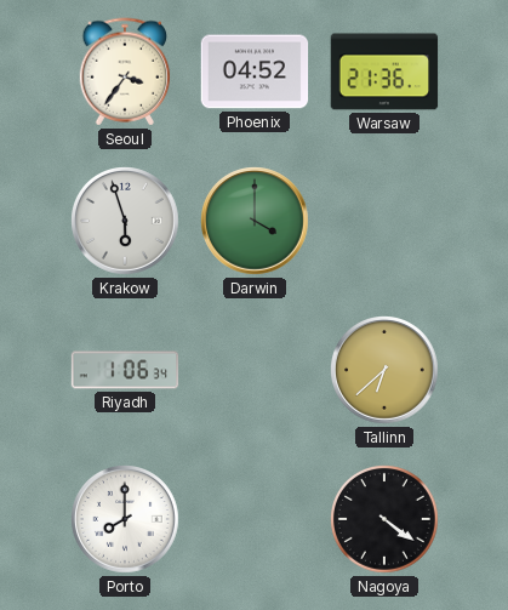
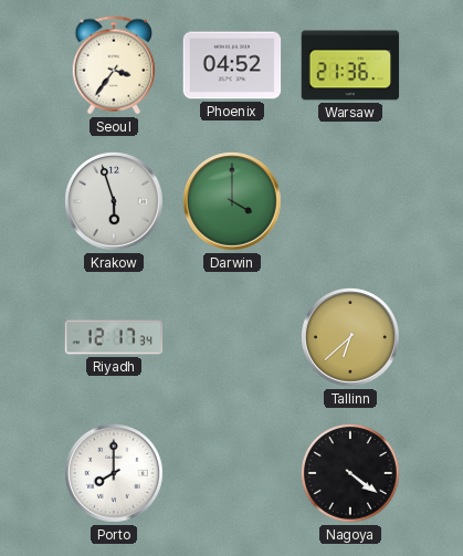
Riyadh: 1:06 -> 12:17 (114, 337)
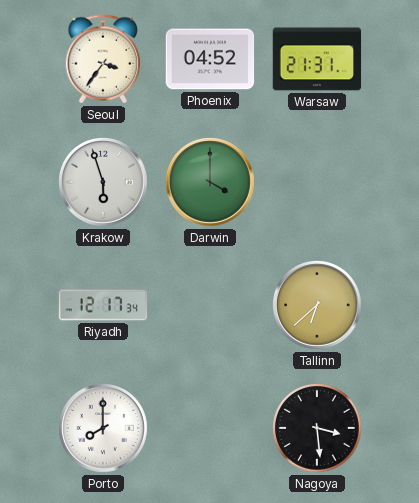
Warsaw: 21:36 -> 21:31 (317, 59)
Nagoya: 4:21 -> 3:29 (318, 429)
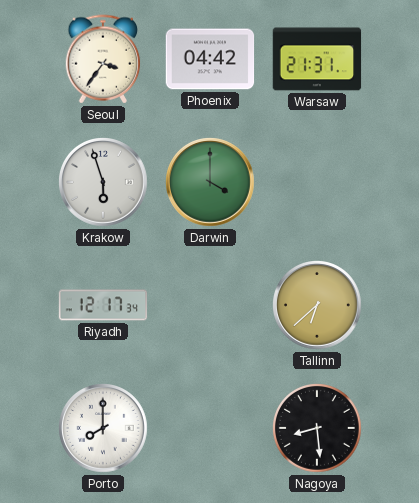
Phoenix: 04:52 -> 04:42 (210, 59)
Nagoya: 3:29 -> 8:29 (318, 429)
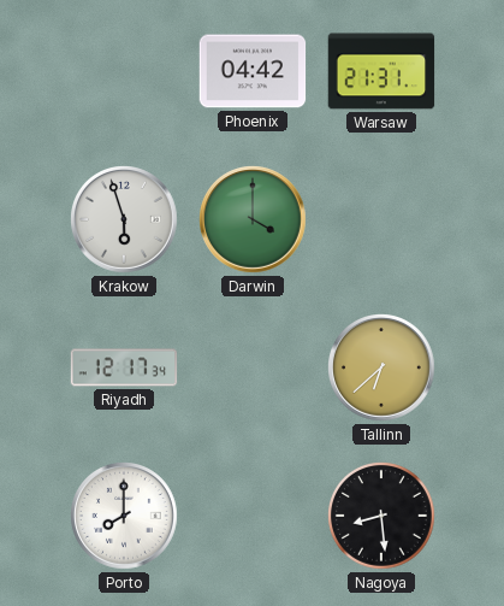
Seoul: 3:36 -> none (103, 59)
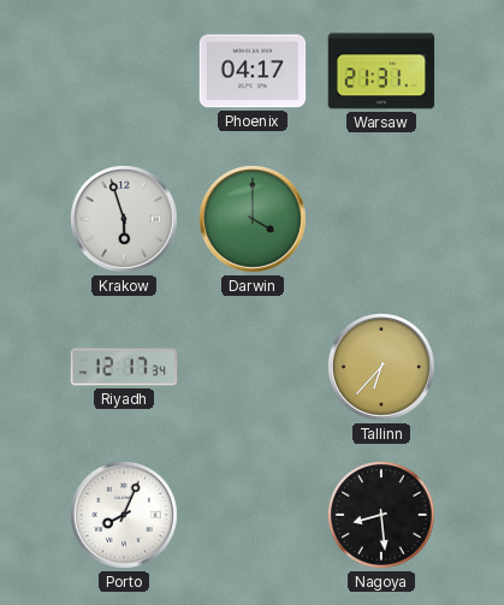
Phoenix: 04:42 -> 04:17 (253, 71)
Tallinn: 6:38 -> 6:37 (383, 368)
Porto: 8:00 -> 8:04 (125, 516)
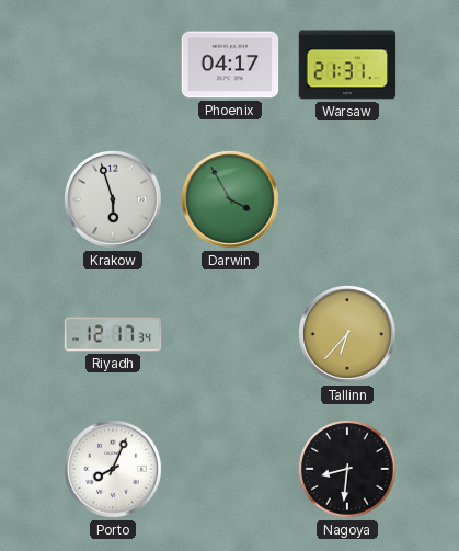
Darwin: 4:00 -> 3:55 (231, 200)
Nagoya: 8:29 -> 8:31 (348, 470)
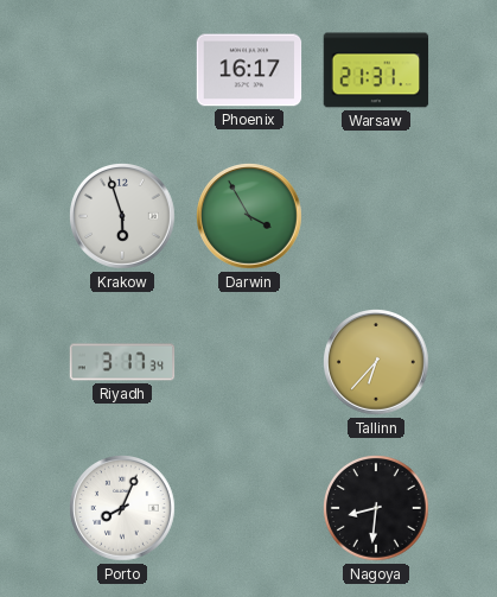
Phoenix: 04:17 -> 16:17 (249, 70)
Riyadh: 12:17 -> 3:17 (122, 362)
